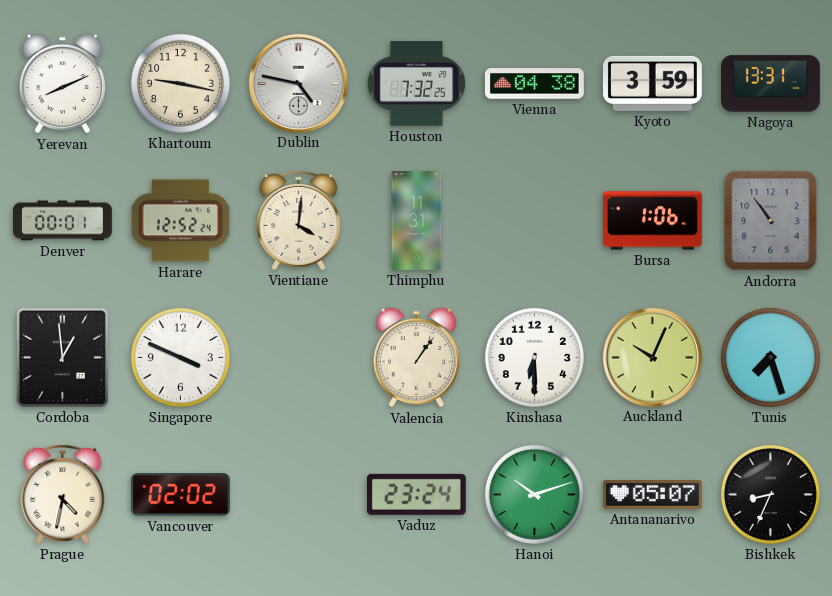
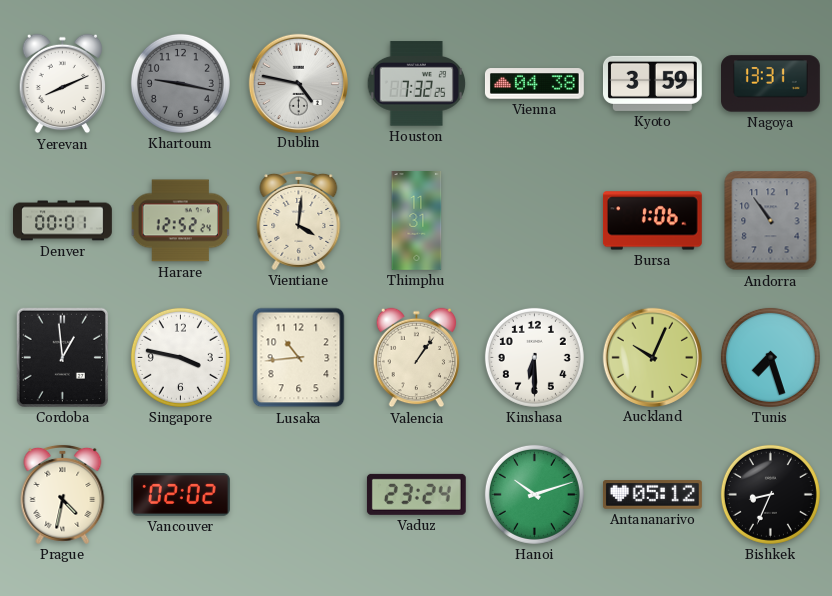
Khartoum dial: cream -> grey (180, 83)
Singapore: 3:49 -> 3:47 (180, 357)
Lusaka: none -> 10:44 (299, 358)
Antananarivo: 05:07 -> 05:12 (652, 495)
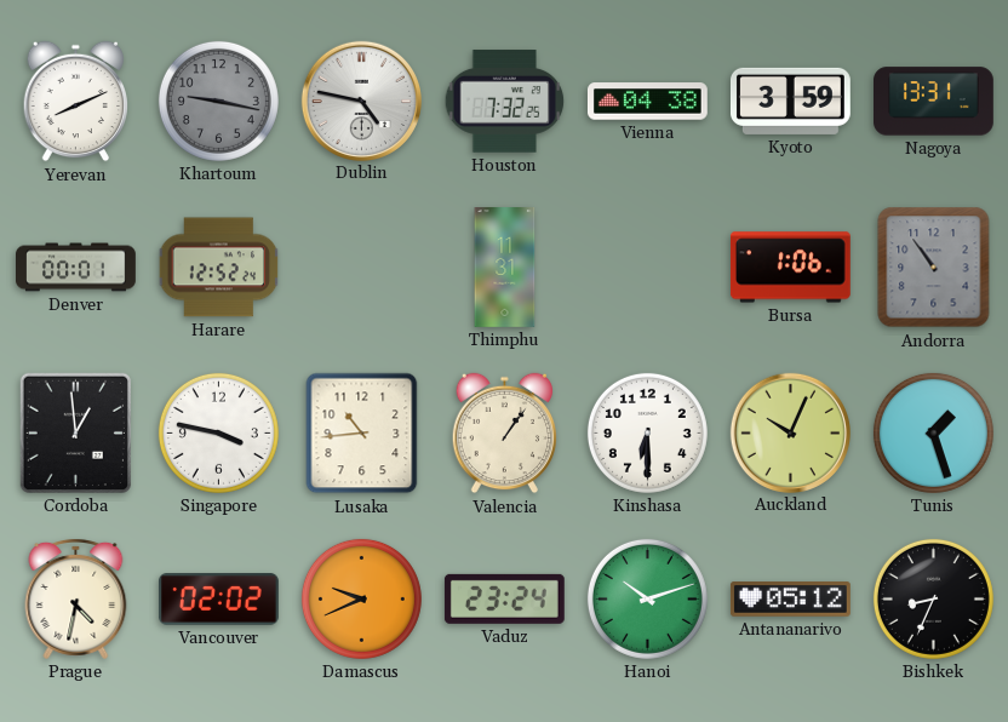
Vientiane: 4:01 -> none (299, 220)
Tunis: 7:27 -> 1:27 (933, 432)
Damascus: none -> 9:41 (361, 598)
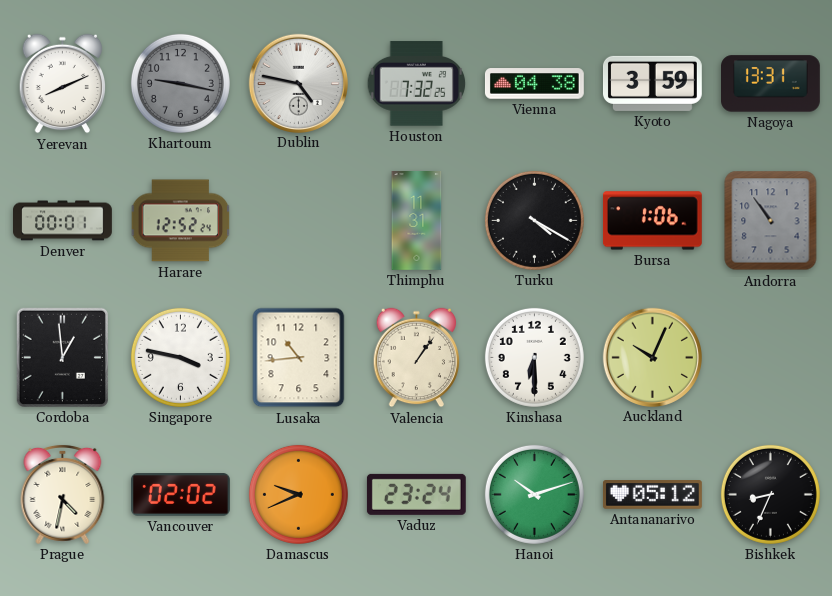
Turku: none -> 4:20 (534, 220)
Tunis: 1:27 -> none (933, 432)
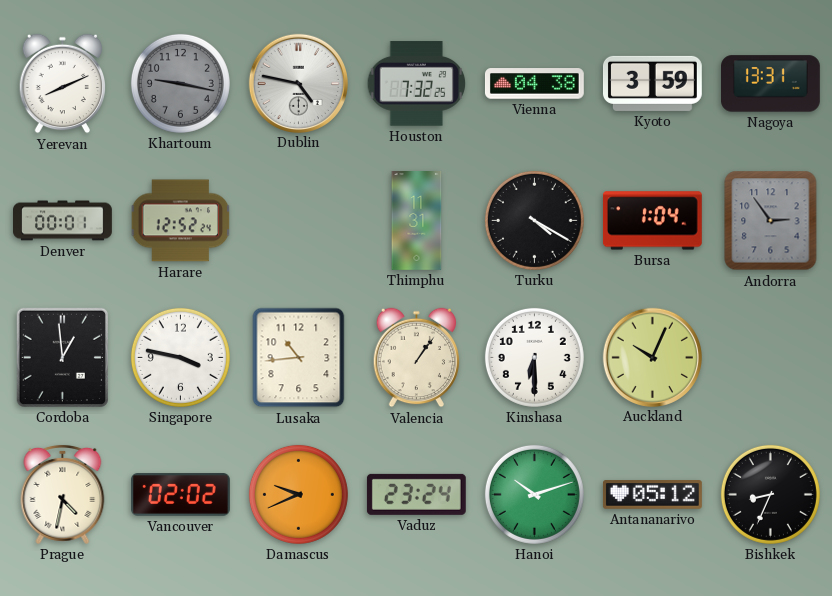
Bursa: 1:06 -> 1:04 (652, 221)
Andorra: 10:54 -> 2:54 (771, 221)
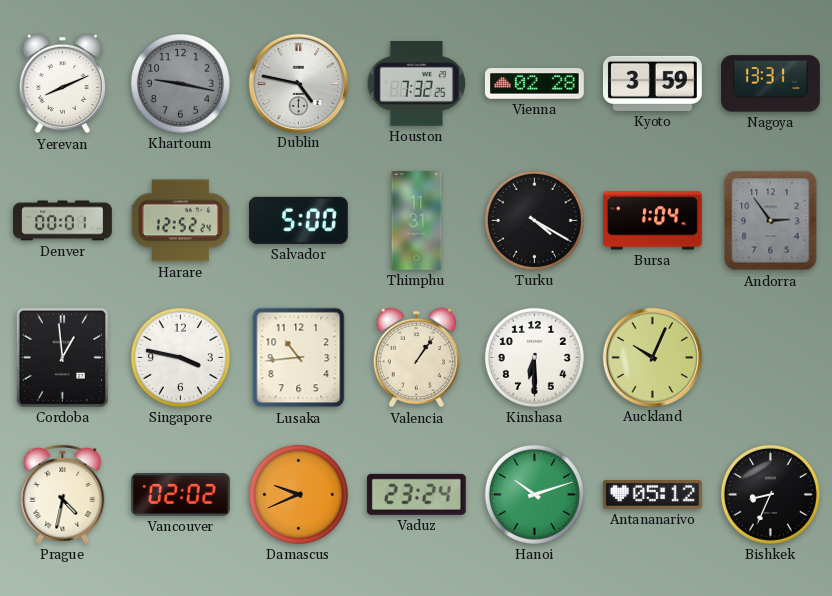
Vienna: 04:38 -> 02:28 (534, 84)
Salvador: none -> 5:00 (298, 220)
